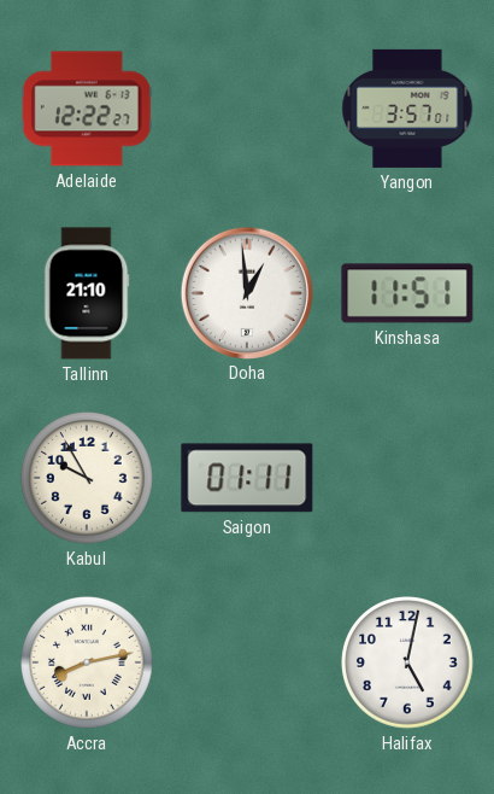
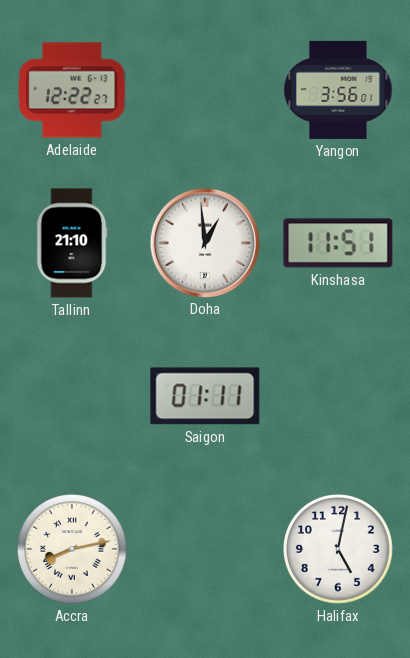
Yangon: 3:57 -> 3:56 (338, 90)
Kabul: 9:55 -> none (88, 479)
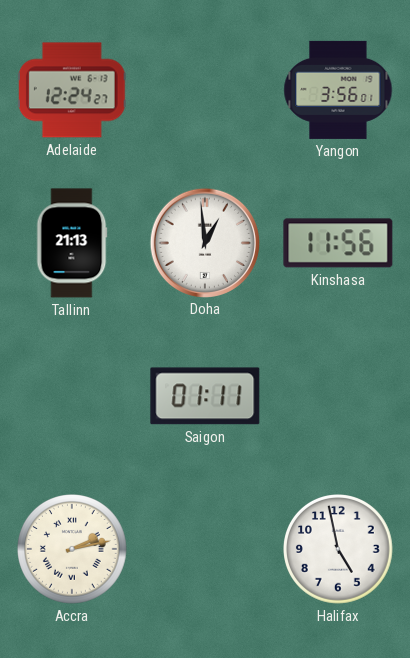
Adelaide: 12:22 -> 12:24 (72, 90)
Tallinn: 21:10 -> 21:13 (72, 243)
Kinshasa: 11:51 -> 11:56 (338, 243)
Accra: 8:13 -> 2:13 (73, 550)
Halifax: 5:02 -> 4:58 (339, 550)
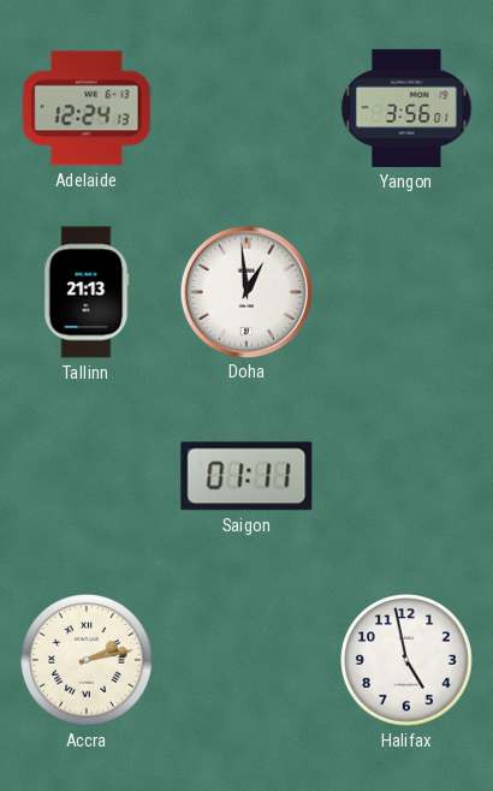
Adelaide: 12:24:27 -> 12:24:13 (87, 108)
Kinshasa: 11:56 -> none (338, 243)
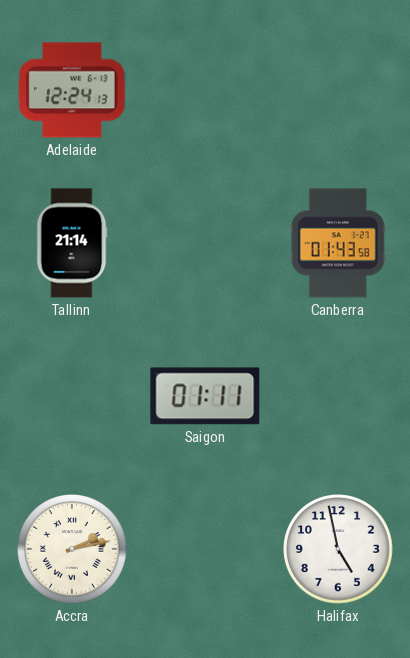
Yangon: 3:56 -> none (406, 108)
Tallinn: 21:13 -> 21:14 (72, 243)
Doha: 12:59 -> none (245, 291)
Canberra: none -> 01:43 (338, 243)
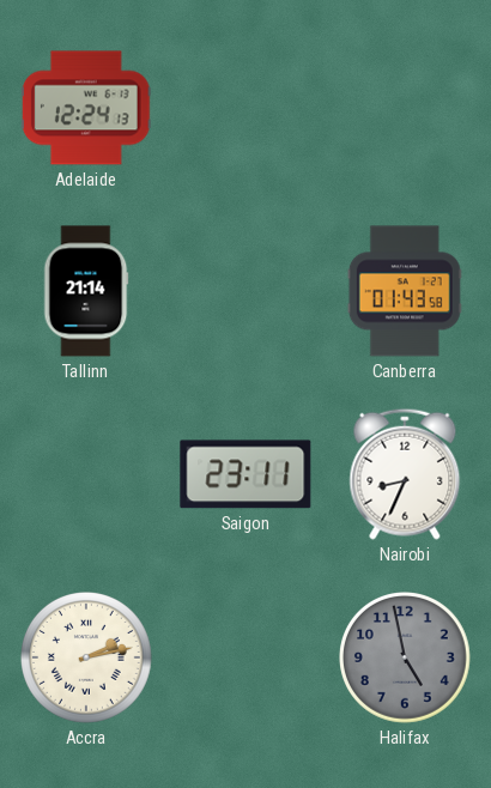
Saigon: 01:11 -> 23:11 (245, 474)
Nairobi: none -> 8:34 (405, 474)
Halifax dial: white -> grey (406, 659)
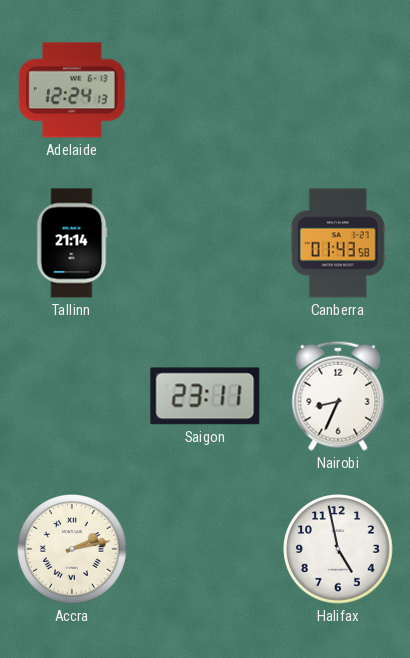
Halifax dial: grey -> white (339, 550)
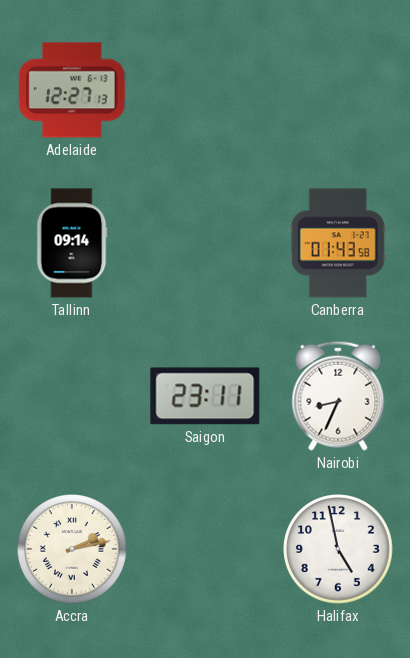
Adelaide: 12:24 -> 12:27 (72, 90)
Tallinn: 21:14 -> 09:14 (72, 243)
